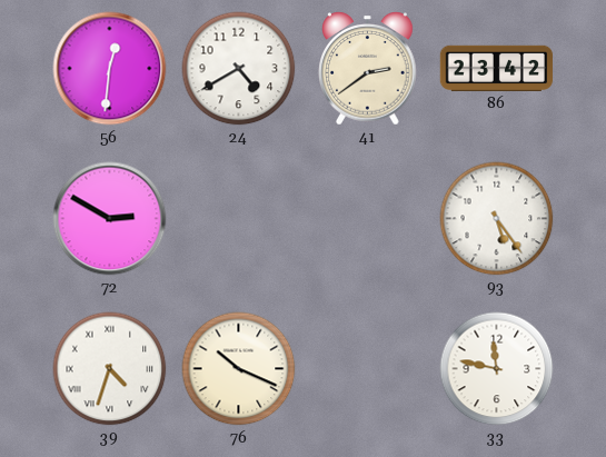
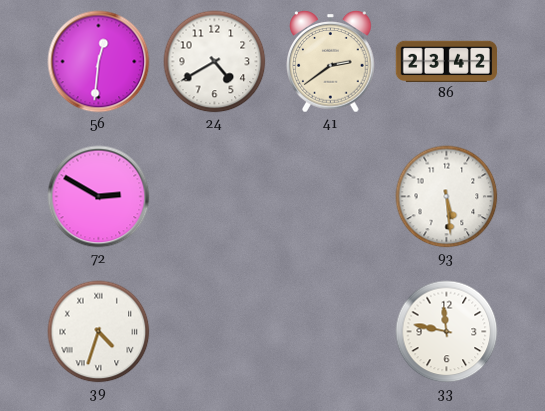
93: 5:24 -> 5:29 (447, 197)
76: 10:19 -> none (239, 369)
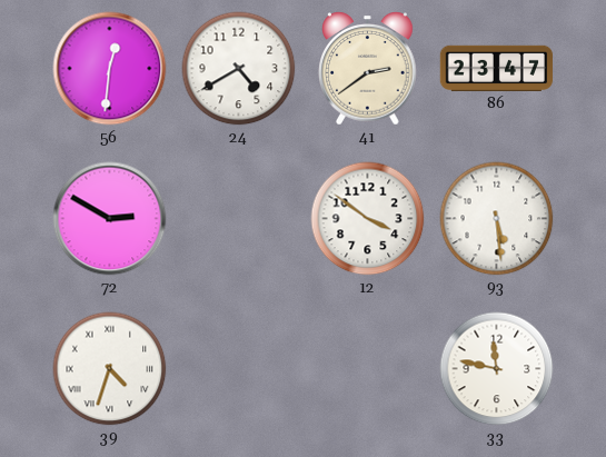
86: 23:42 -> 23:47 (496, 68)
12: none -> 3:51 (368, 219)
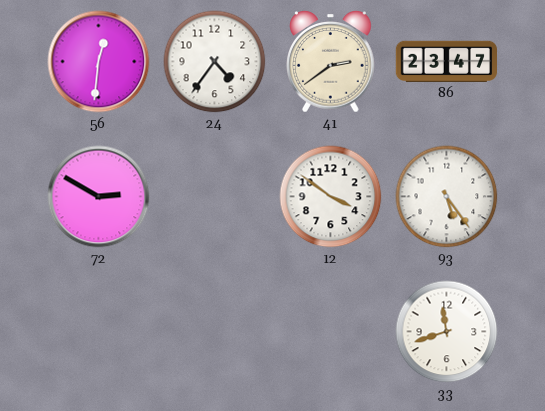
24: 4:40 -> 4:36 (215, 62)
93: 5:29 -> 5:24 (447, 197)
39: 4:33 -> none (110, 369)
33: 11:47 -> 11:42 (447, 332)
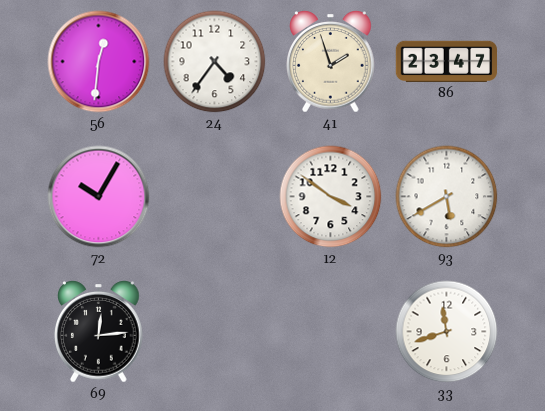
41: 2:39 -> 1:57 (331, 62)
72: 2:50 -> 10:05 (99, 197)
93: 5:24 -> 5:40 (447, 197)
69: none -> 12:14 (99, 332)
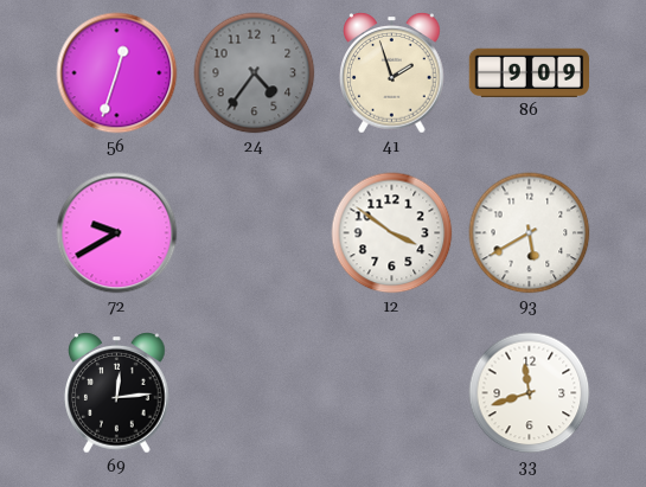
56: 12:31 -> 12:33 (117, 73)
24 dial: white -> grey (255, 73)
86: 23:47 -> 9:09 (529, 72)
72: 10:05 -> 9:40 (117, 233)
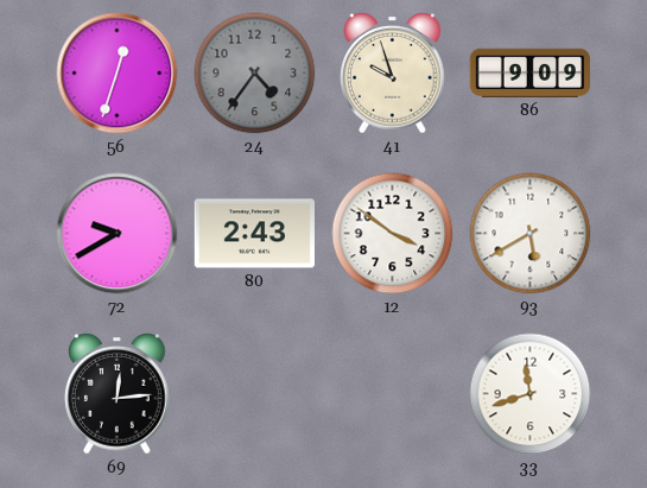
41: 1:57 -> 9:57 (393, 74)
80: none -> 2:43 (254, 234)
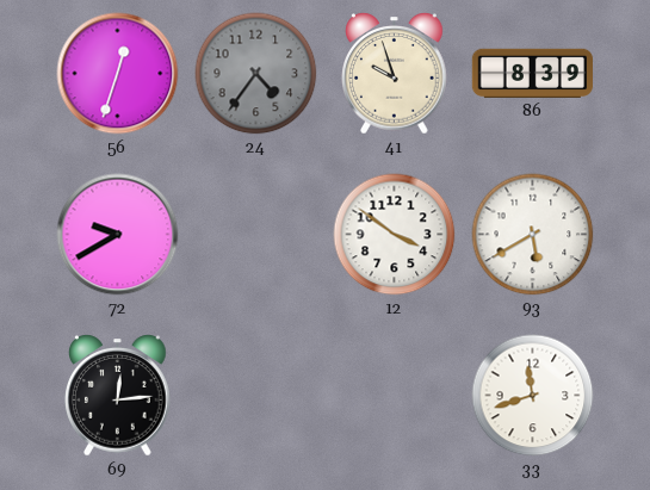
86: 9:09 -> 8:39 (532, 73)
80: 2:43 -> none (254, 234)
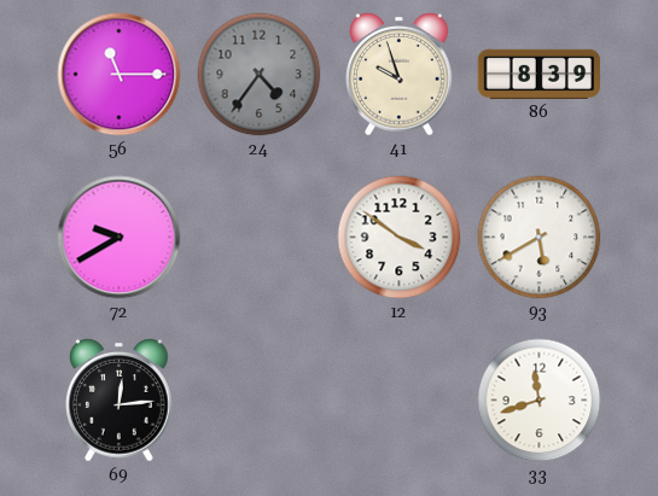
56: 12:33 -> 11:15 (120, 75)
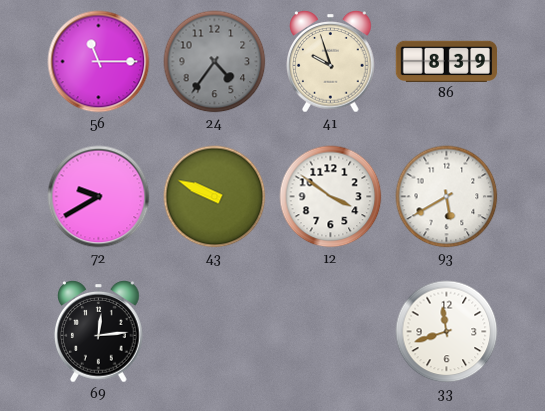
43: none -> 9:49 (215, 197)
